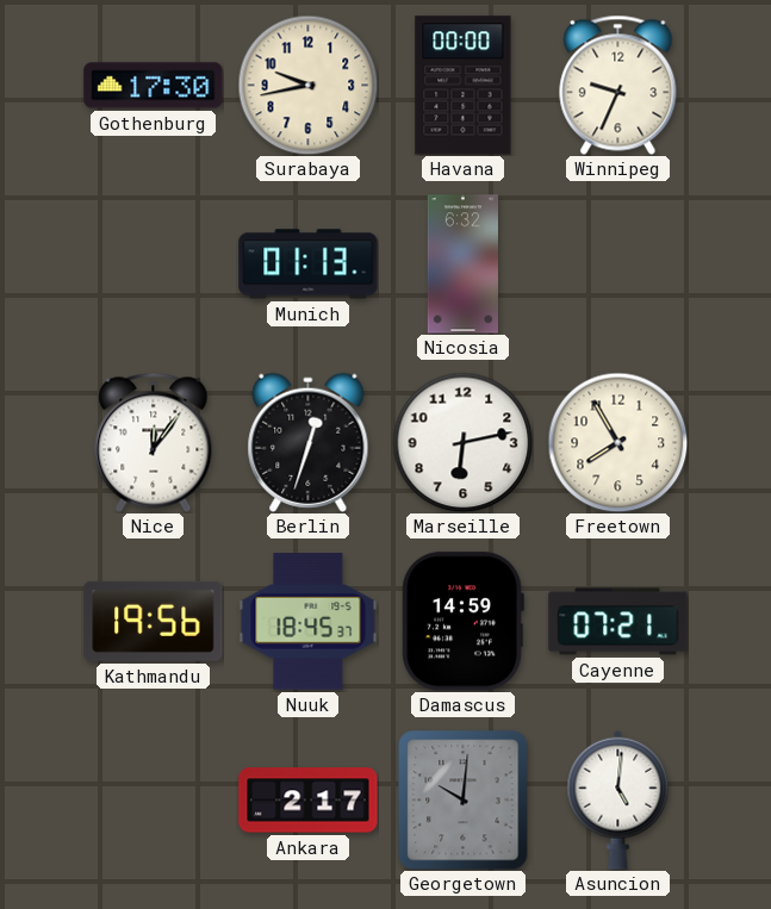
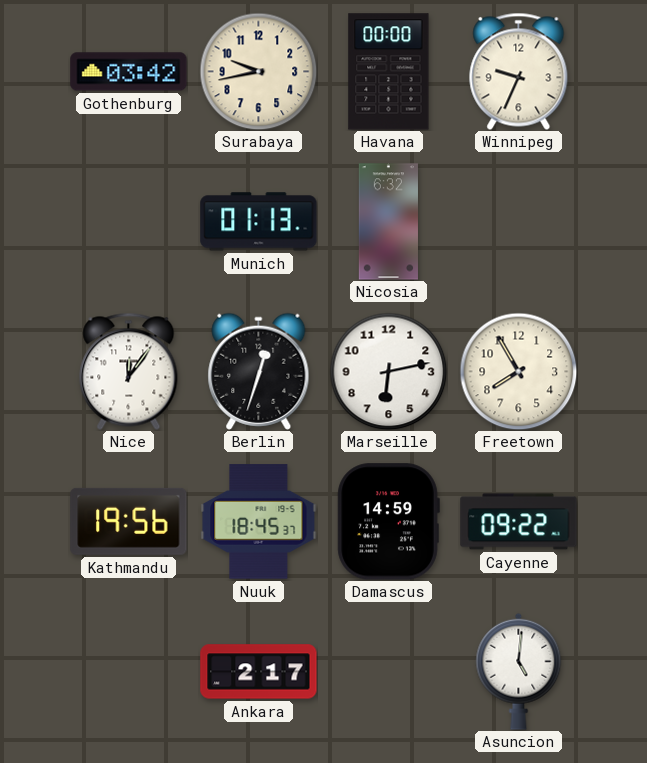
Gothenburg: 17:30 -> 03:42 (129, 72)
Cayenne: 07:21 -> 09:22 (519, 522)
Georgetown: 10:01 -> none (464, 801)
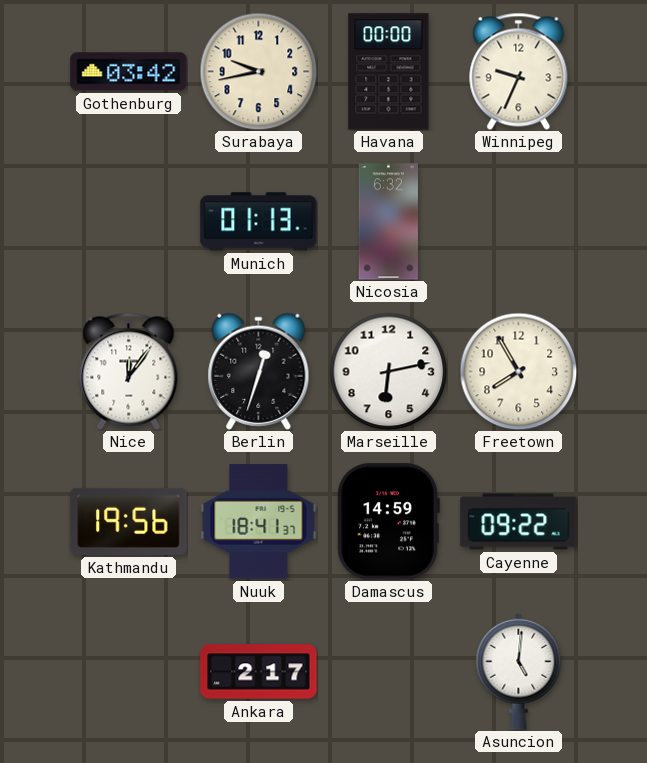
Nuuk: 18:45 -> 18:41 (259, 522)
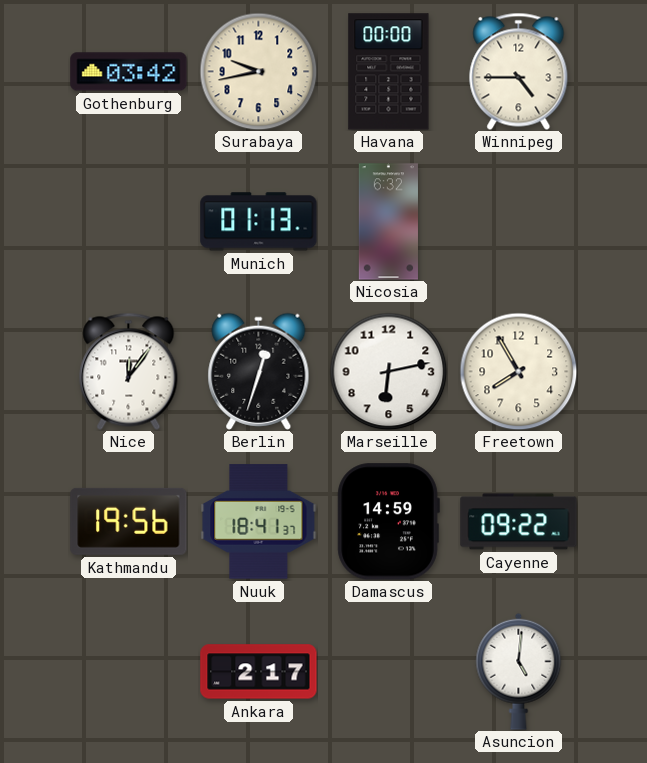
Winnipeg: 9:34 -> 4:45 (519, 71)
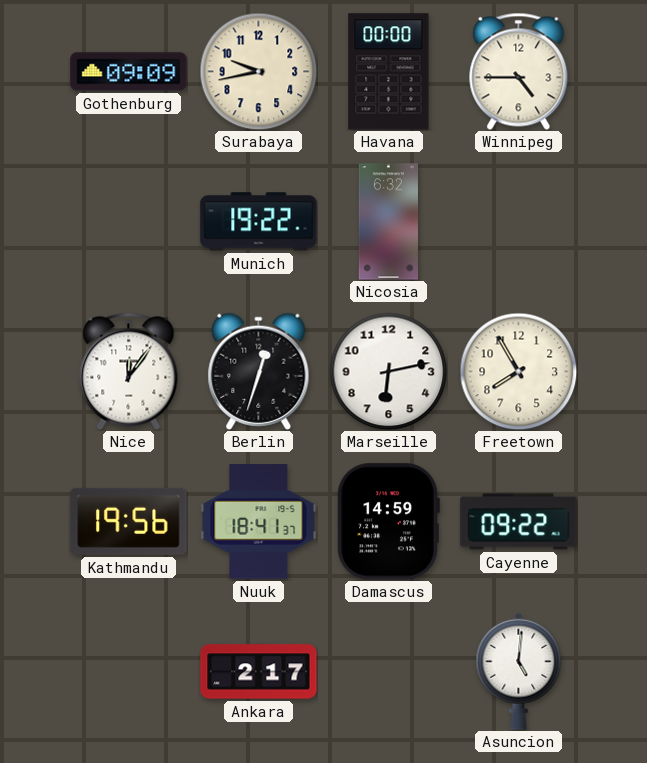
Gothenburg: 03:42 -> 09:09 (129, 72)
Munich: 01:13 -> 19:22 (259, 222)
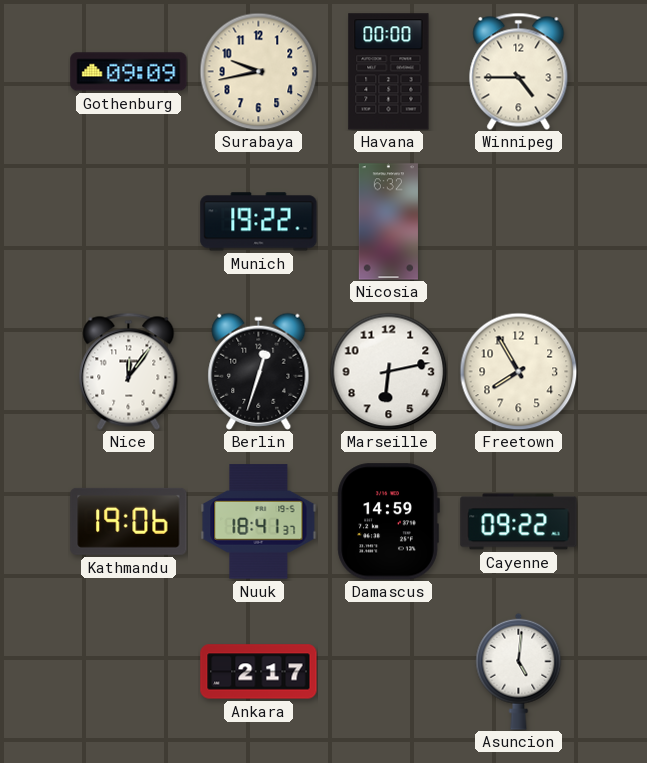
Kathmandu: 19:56 -> 19:06 (129, 521)
